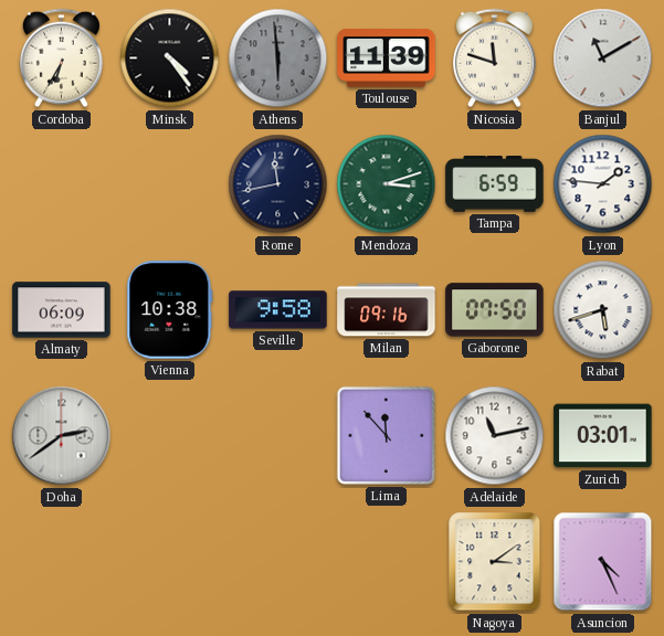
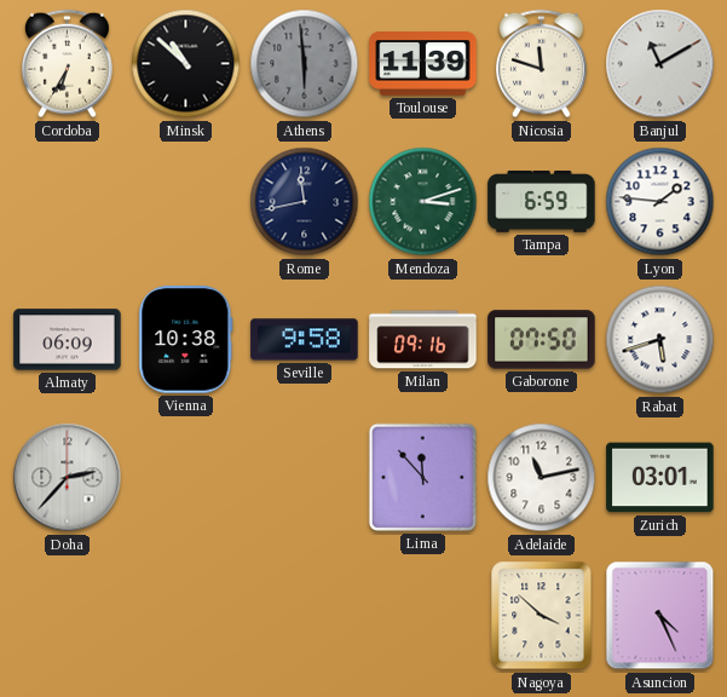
Minsk: 4:24 -> 10:52 (186, 64)
Doha: 2:39 -> 2:37 (68, 478)
Nagoya: 3:09 -> 3:52 (542, 616)
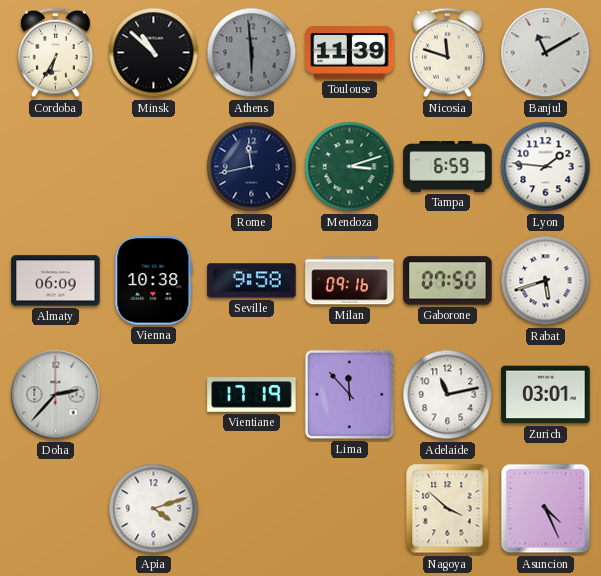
Vientiane: none -> 17:19 (252, 395)
Apia: none -> 4:12 (154, 509)
